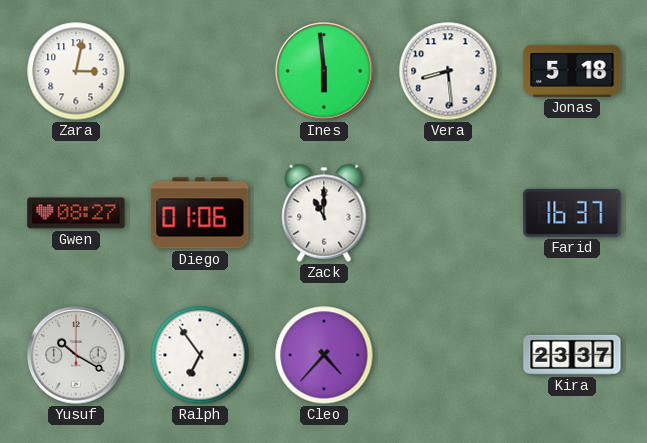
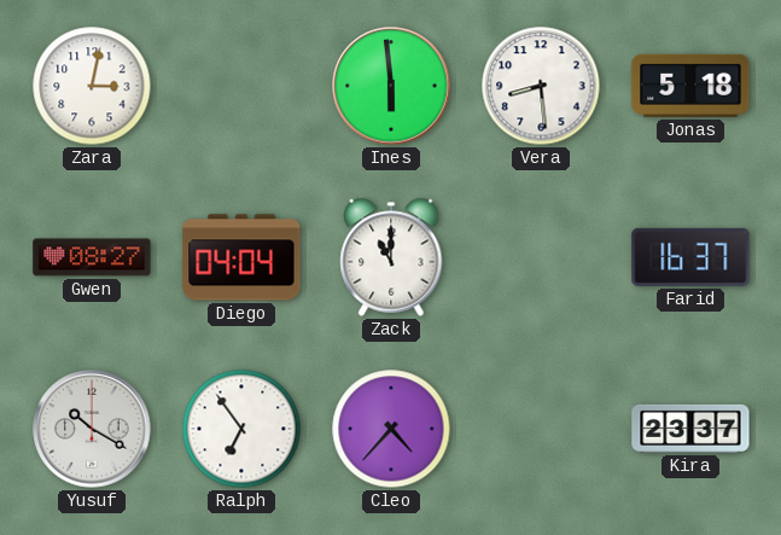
Diego: 01:06 -> 04:04 (241, 257)
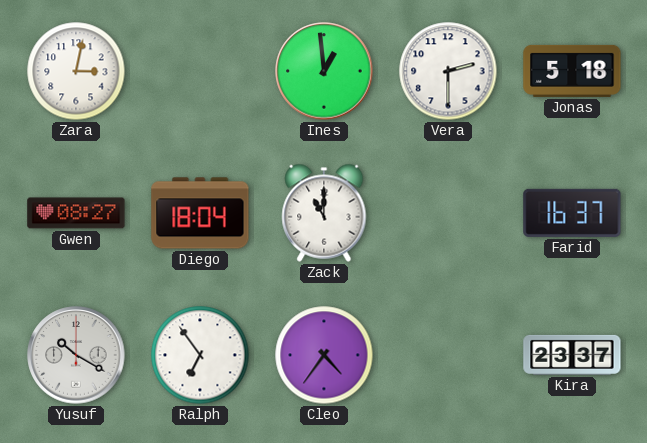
Ines: 5:59 -> 12:59 (324, 71)
Vera: 8:29 -> 2:30 (448, 71)
Diego: 04:04 -> 18:04 (200, 213)
Cleo: 4:37 -> 4:36 (324, 355)
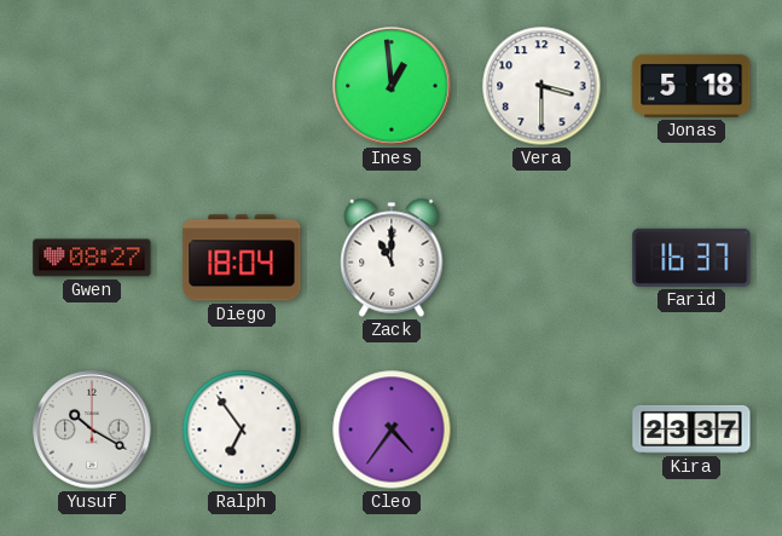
Zara: 3:02 -> none (76, 71)
Vera: 2:30 -> 3:30 (541, 86)
